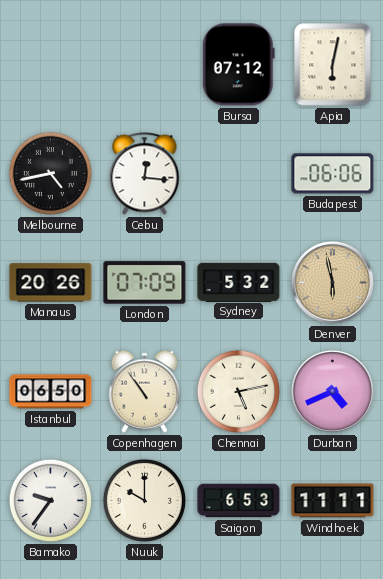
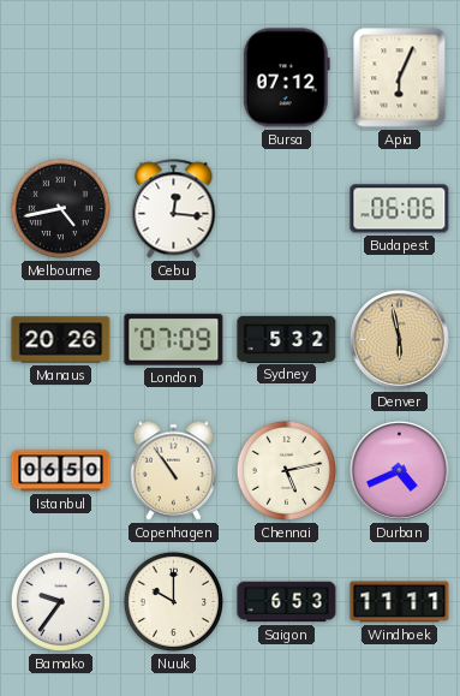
Apia: 6:02 -> 6:04 (400, 78)
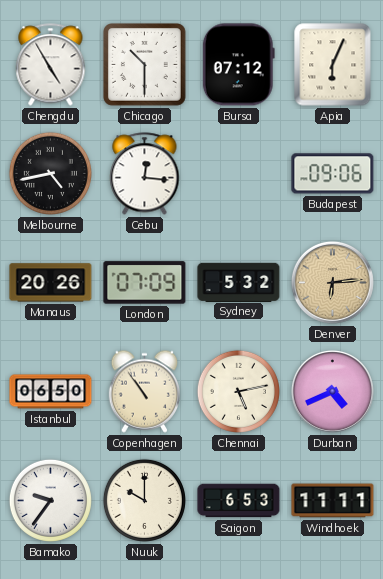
Chengdu: none -> 4:55 (51, 65)
Chicago: none -> 10:30 (145, 65)
Budapest: 06:06 -> 09:06 (333, 174)
Denver: 5:58 -> 6:14 (332, 282)
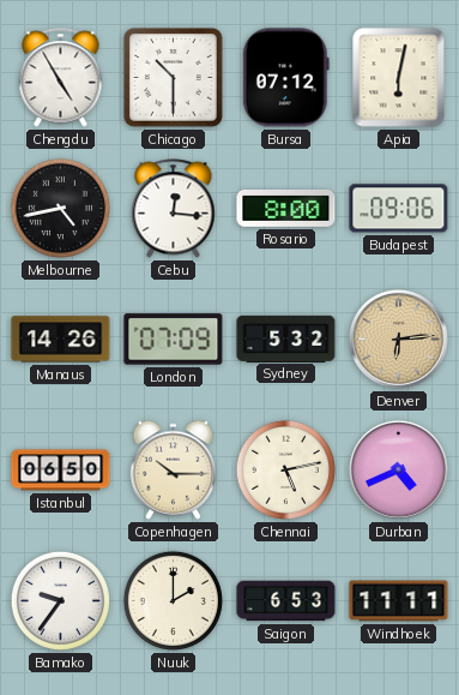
Apia: 6:04 -> 6:02 (399, 78)
Rosario: none -> 8:00 (286, 209)
Manaus: 20:26 -> 14:26 (61, 340)
Copenhagen: 10:54 -> 10:15 (173, 469)
Nuuk: 10:00 -> 2:00 (173, 600)
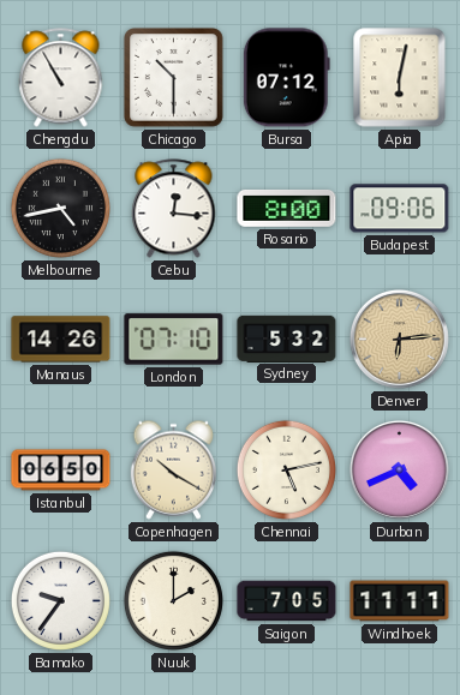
Chengdu: 4:55 -> 10:55 (61, 78)
London: 07:09 -> 07:10 (174, 340)
Copenhagen: 10:15 -> 10:20 (173, 469)
Saigon: 6:53 -> 7:05 (287, 601)
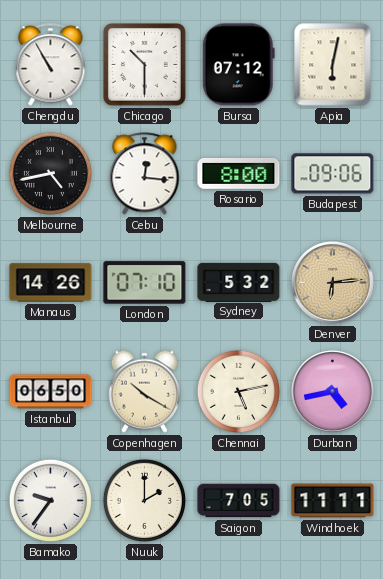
Durban: 4:41 -> 4:43 (332, 391)
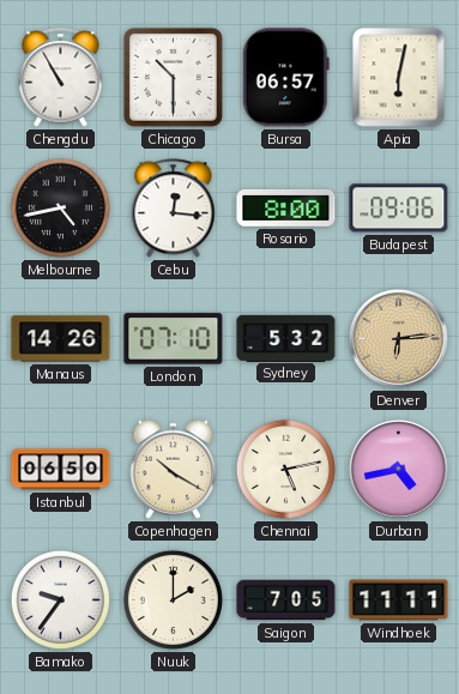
Bursa: 07:12 -> 06:57 (285, 78)
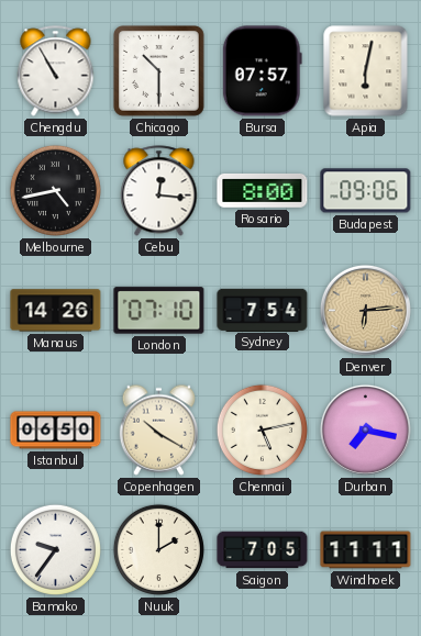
Bursa: 06:57 -> 07:57 (262, 71)
Sydney: 5:32 -> 7:54 (263, 310)
Durban: 4:43 -> 7:17 (365, 429)
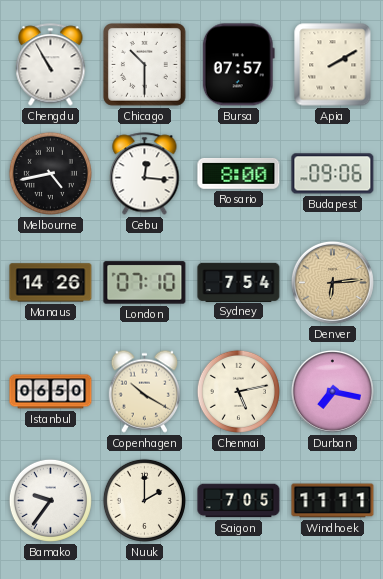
Apia: 6:02 -> 2:10 (333, 65)
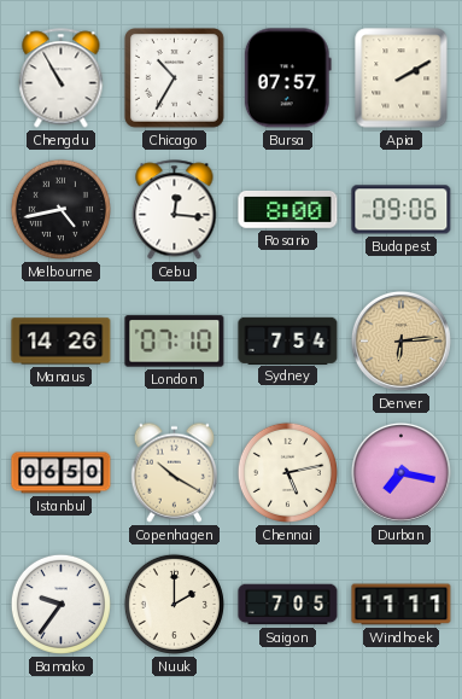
Chicago: 10:30 -> 10:35 (175, 78)
